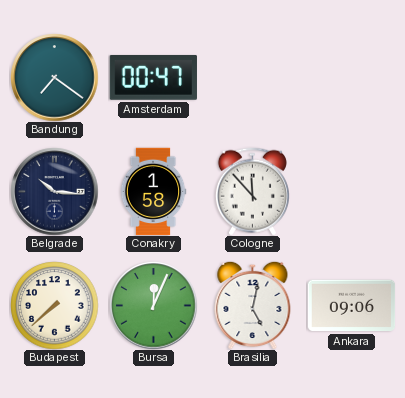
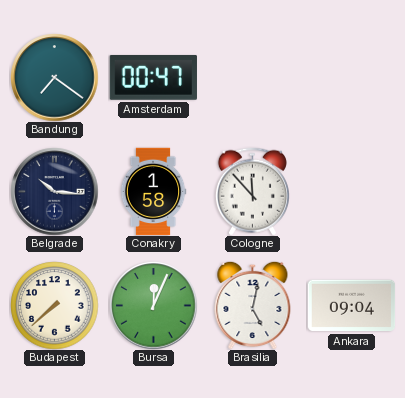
Ankara: 09:06 -> 09:04 (351, 306)
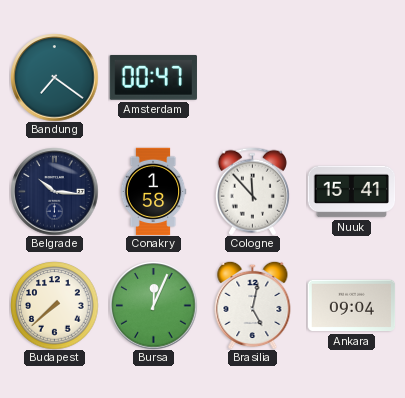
Nuuk: none -> 15:41 (351, 192)
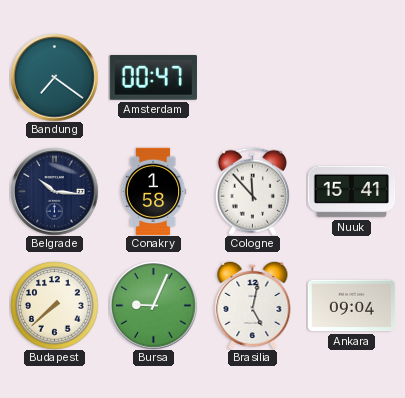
Bursa: 12:04 -> 9:04 (153, 305)
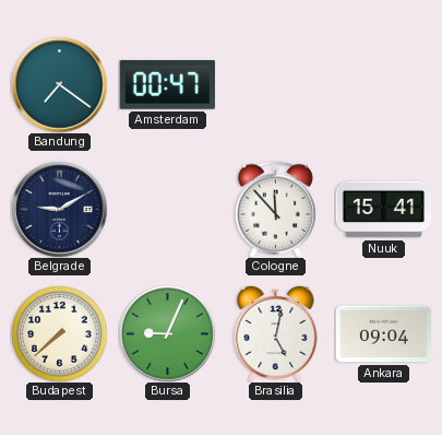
Belgrade: 10:16 -> 9:10 (59, 209)
Conakry: 1:58 -> none (153, 191)
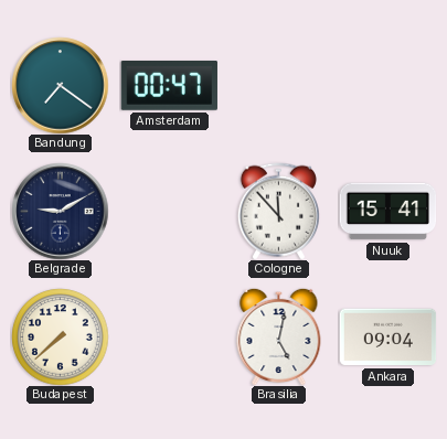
Bursa: 9:04 -> none (167, 333)
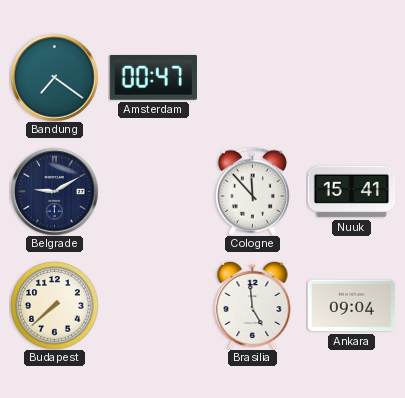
Brasilia: 5:02 -> 4:59 (253, 305)
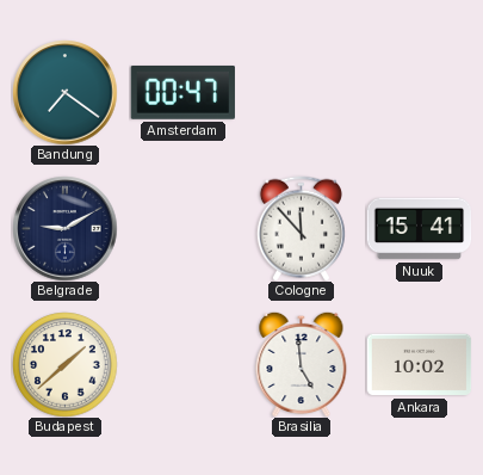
Budapest: 7:38 -> 1:38 (64, 364)
Ankara: 09:04 -> 10:02 (419, 365)
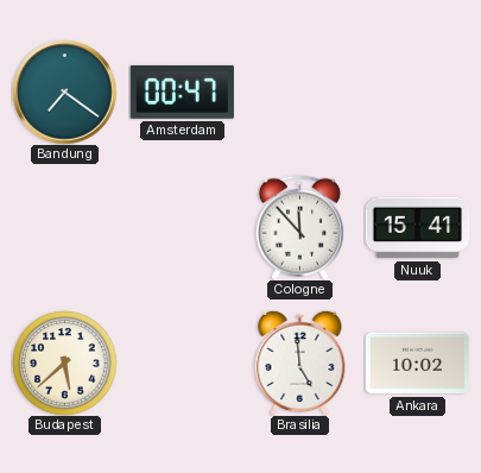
Belgrade: 9:10 -> none (64, 228)
Budapest: 1:38 -> 5:38 (64, 362)
